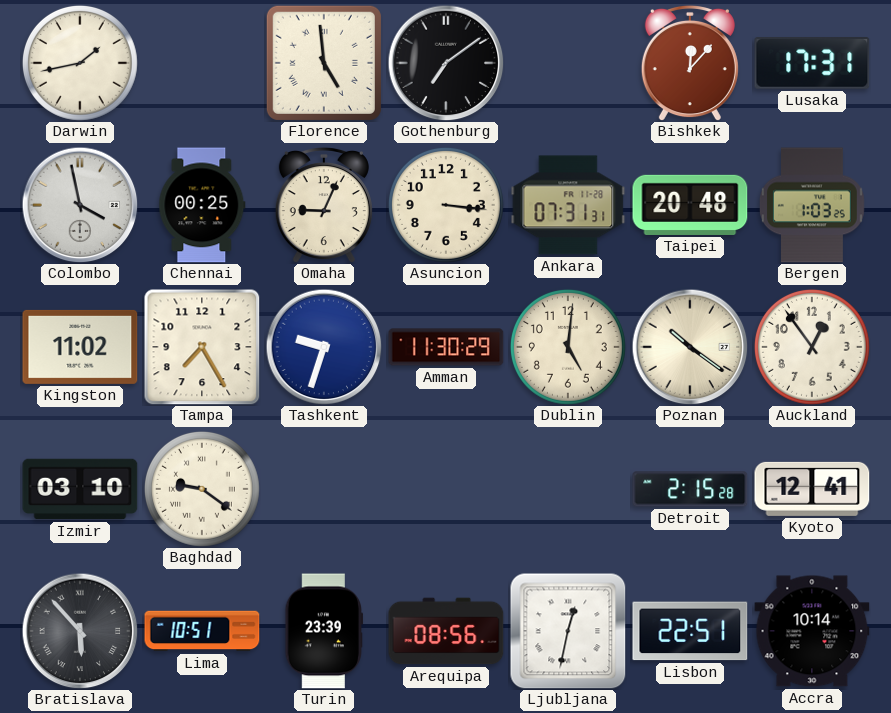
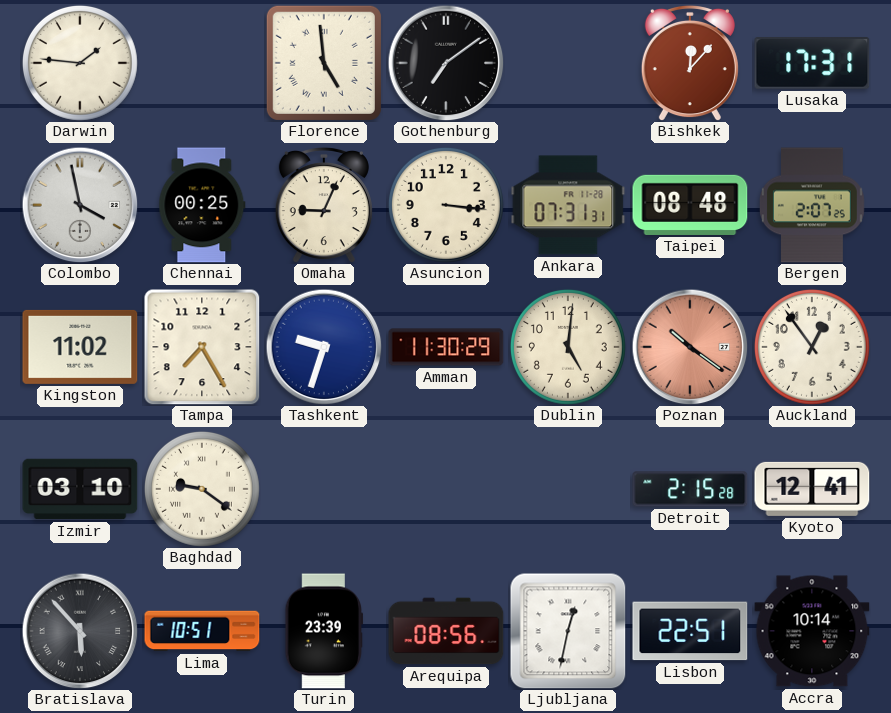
Darwin: 1:43 -> 1:46 (80, 63)
Taipei: 20:48 -> 08:48 (690, 205)
Bergen: 1:03 -> 2:07 (812, 205)
Poznan dial: cream -> salmon (690, 347)
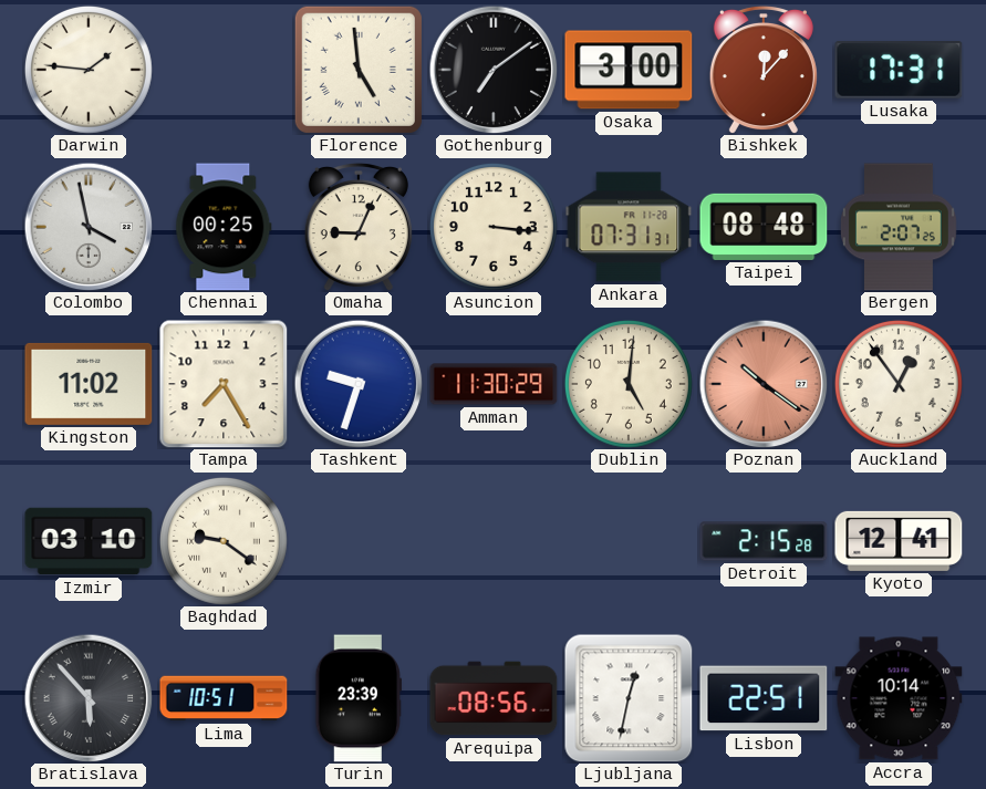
Osaka: none -> 3:00 (629, 70)
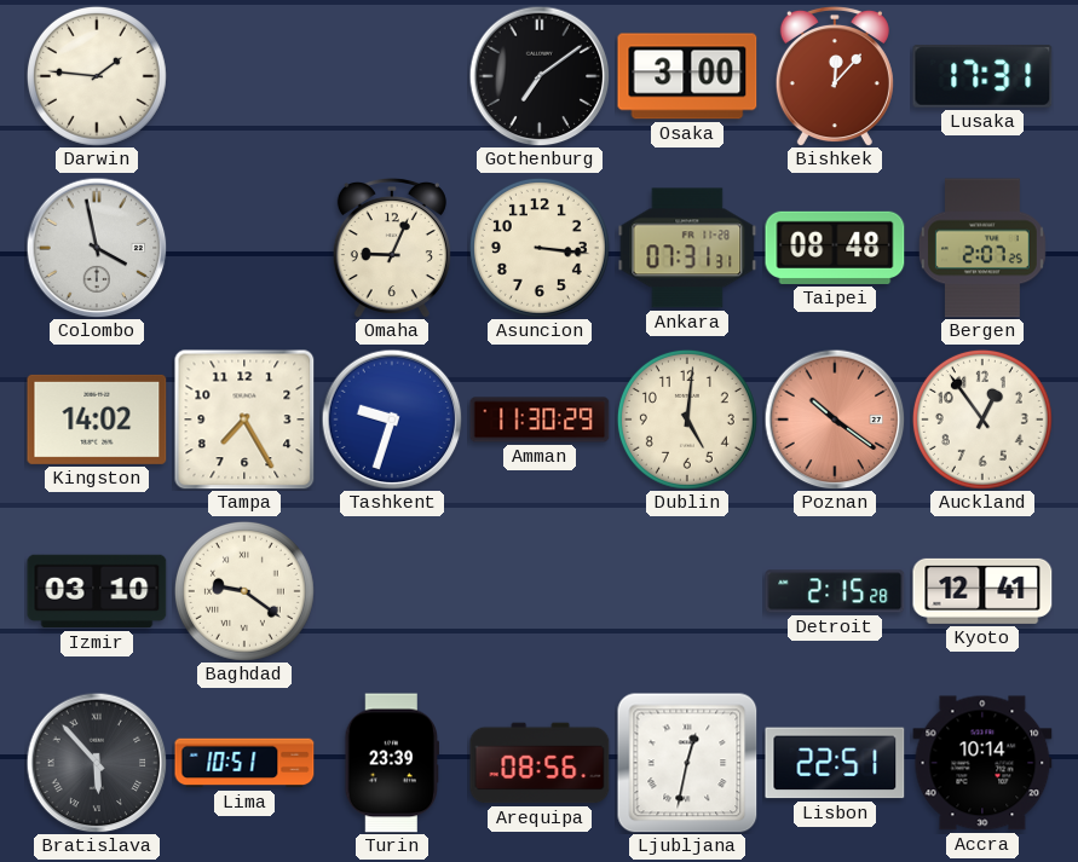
Florence: 4:59 -> none (359, 70)
Chennai: 00:25 -> none (224, 227)
Kingston: 11:02 -> 14:02 (97, 420)
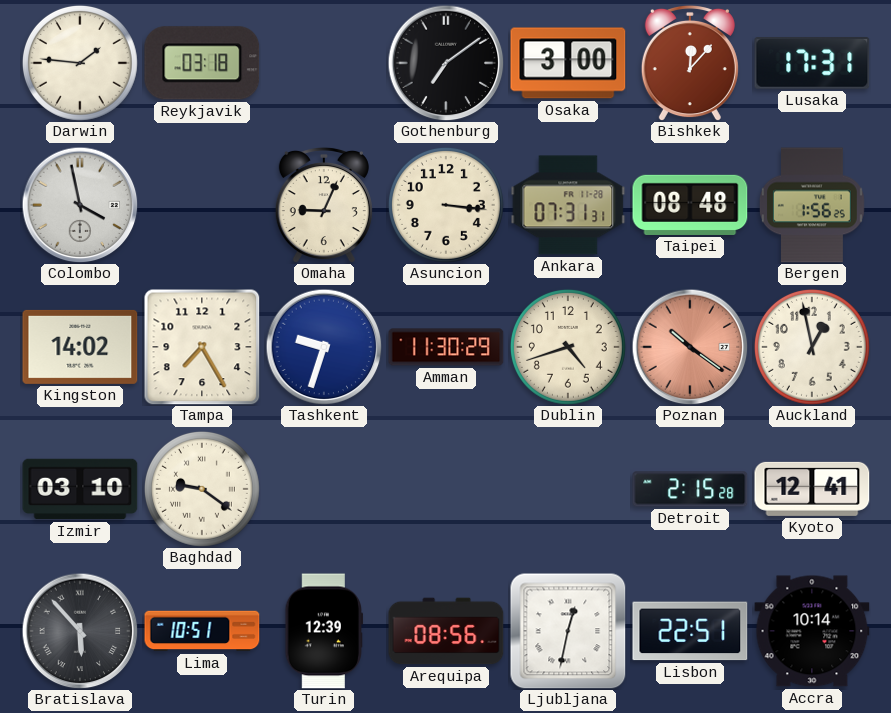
Reykjavik: none -> 03:18 (202, 63)
Bergen: 2:07 -> 1:56 (812, 205)
Dublin: 5:01 -> 4:42 (568, 347)
Auckland: 12:54 -> 12:58 (812, 347)
Turin: 23:39 -> 12:39 (323, 631)
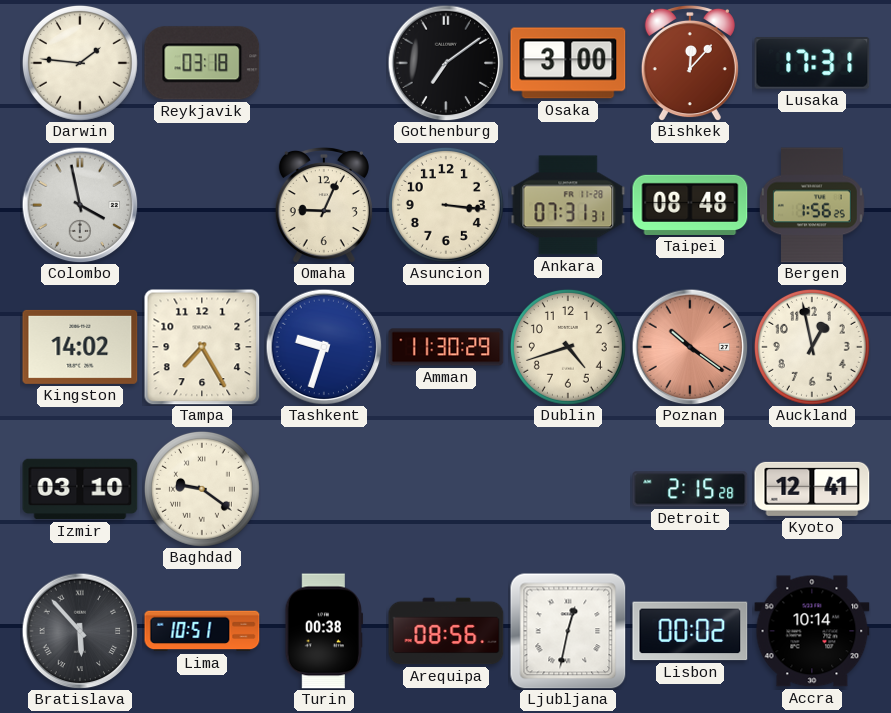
Turin: 12:39 -> 00:38 (323, 631)
Lisbon: 22:51 -> 00:02 (690, 631)
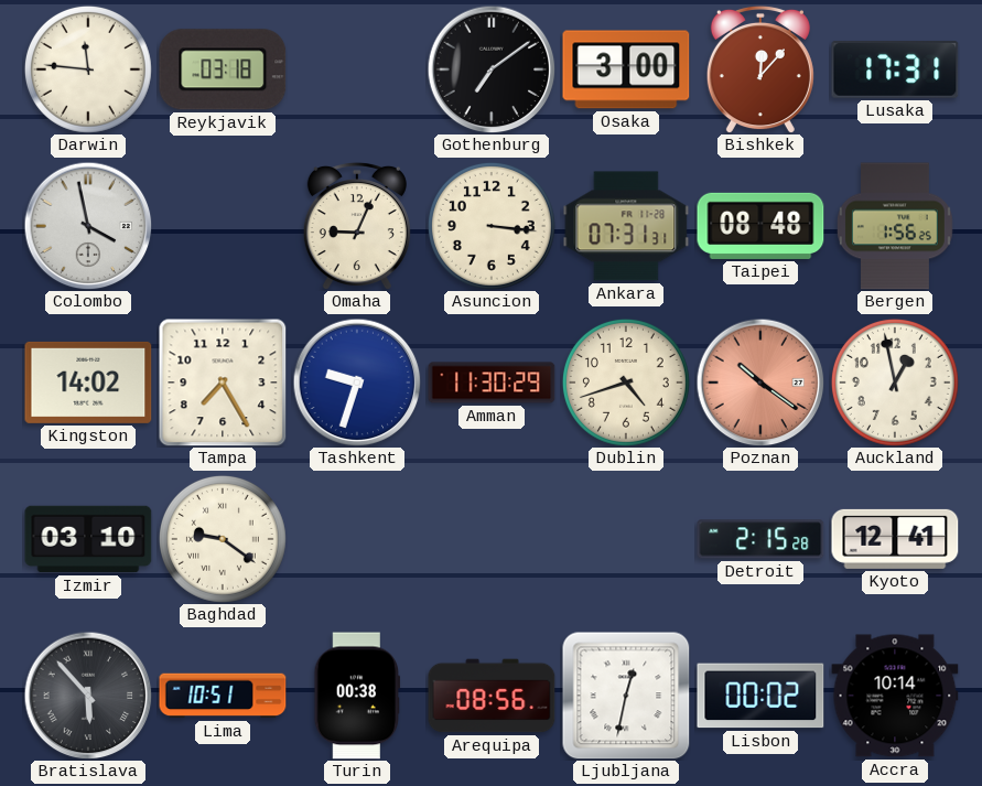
Darwin: 1:46 -> 11:46 (88, 69)
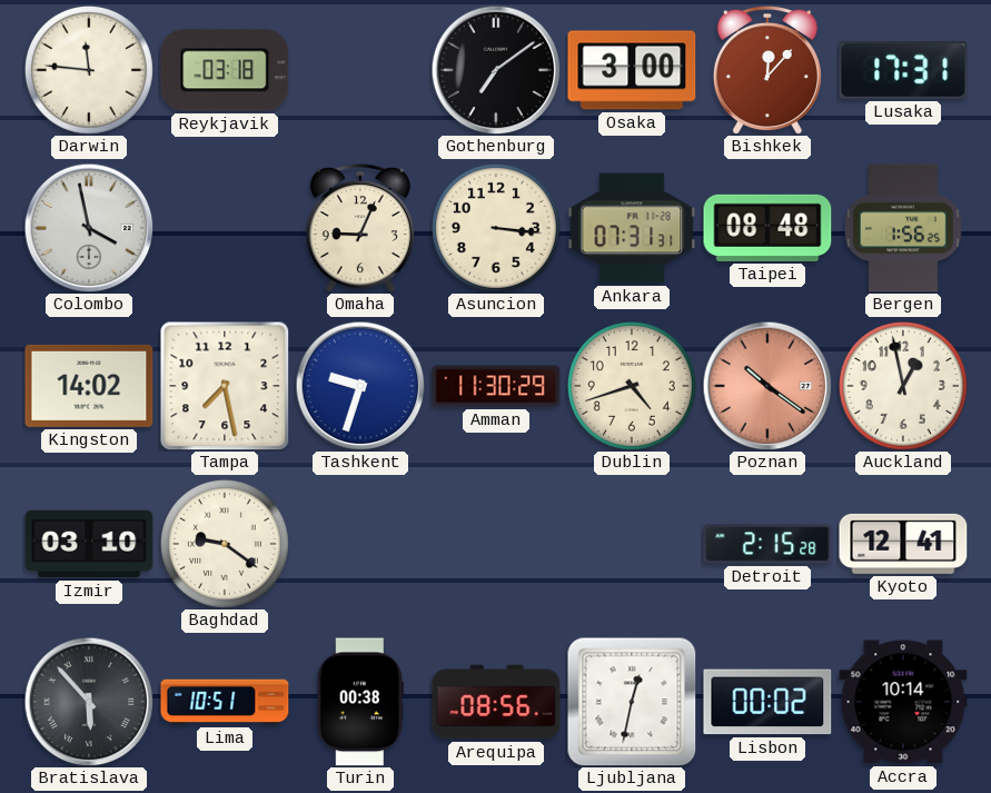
Tampa: 7:25 -> 7:28 (225, 386)
